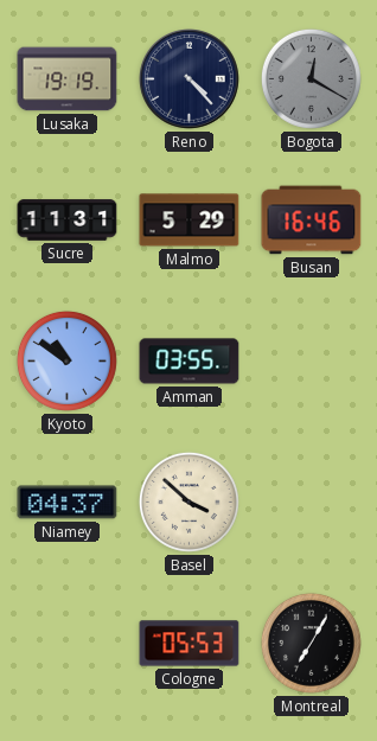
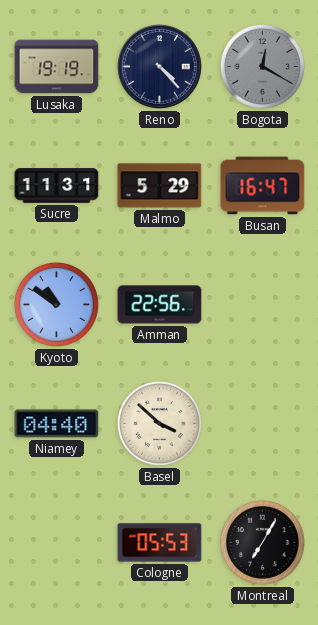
Busan: 16:46 -> 16:47 (263, 186)
Amman: 03:55 -> 22:56 (160, 305)
Niamey: 04:37 -> 04:40 (57, 424)
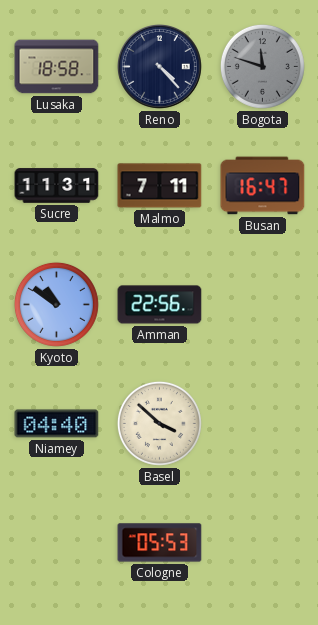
Lusaka: 19:19 -> 18:58 (57, 67)
Bogota: 12:20 -> 11:48 (262, 66)
Malmo: 5:29 -> 7:11 (160, 186)
Montreal: 7:05 -> none (262, 542)
